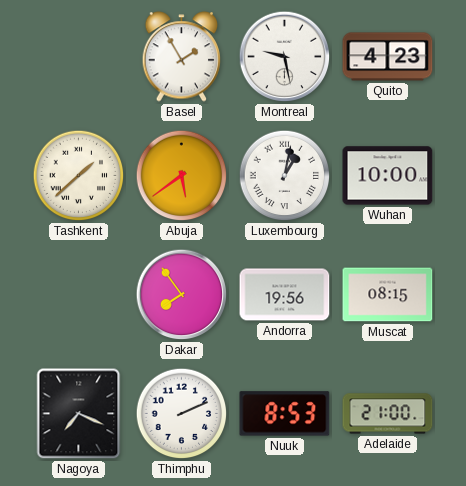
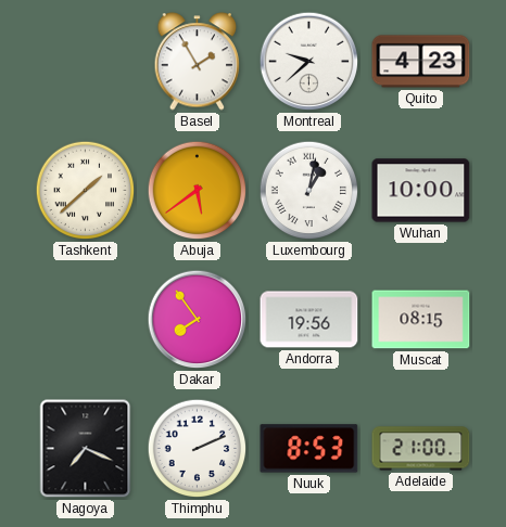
Montreal: 9:28 -> 9:38 (309, 62)
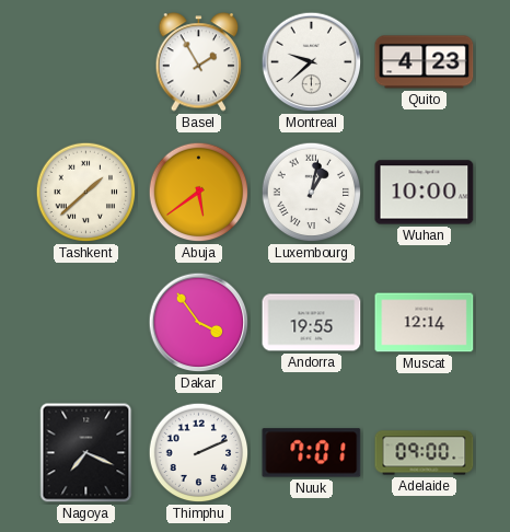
Dakar: 7:54 -> 3:54 (199, 323)
Andorra: 19:56 -> 19:55 (312, 323)
Muscat: 08:15 -> 12:14 (425, 323)
Nuuk: 8:53 -> 7:01 (312, 453)
Adelaide: 21:00 -> 09:00 (425, 453)
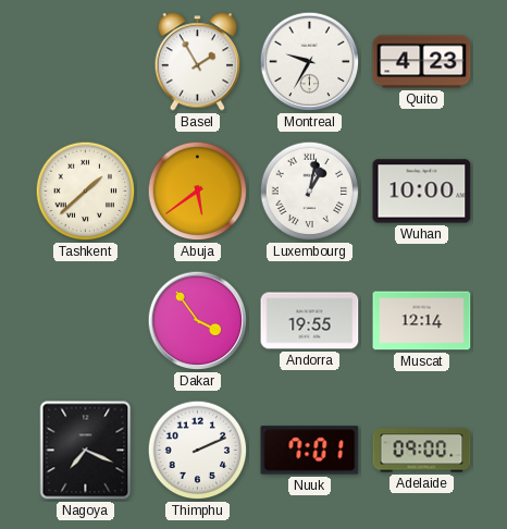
Montreal: 9:38 -> 9:35 (310, 62)
